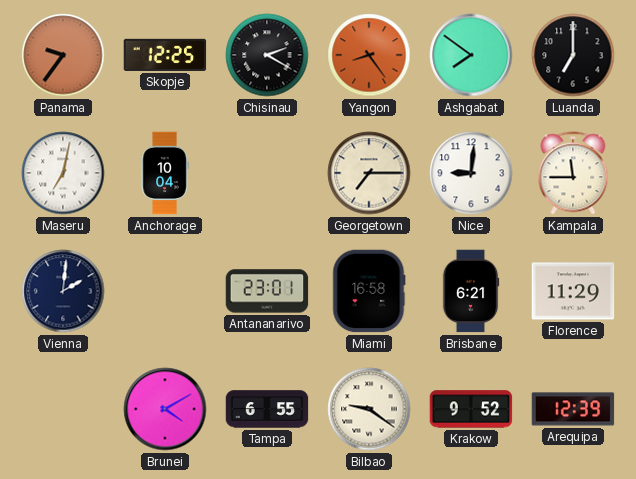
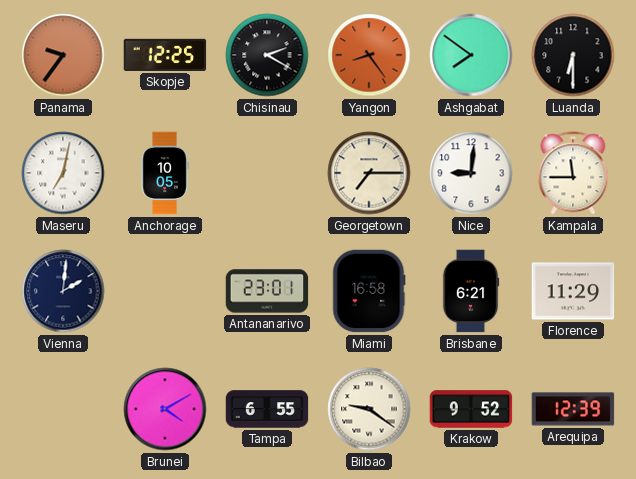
Luanda: 7:00 -> 6:30 (573, 55)
Anchorage: 10:04 -> 10:05 (165, 173)
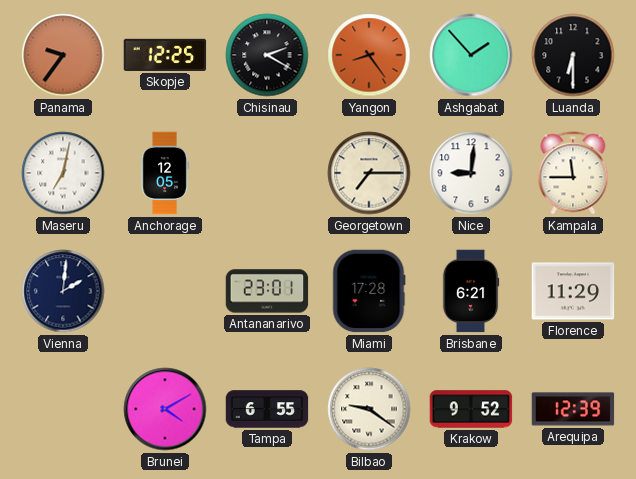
Ashgabat: 7:51 -> 1:53 (471, 55)
Anchorage: 10:05 -> 12:05 (165, 173)
Miami: 16:58 -> 17:28 (369, 291)
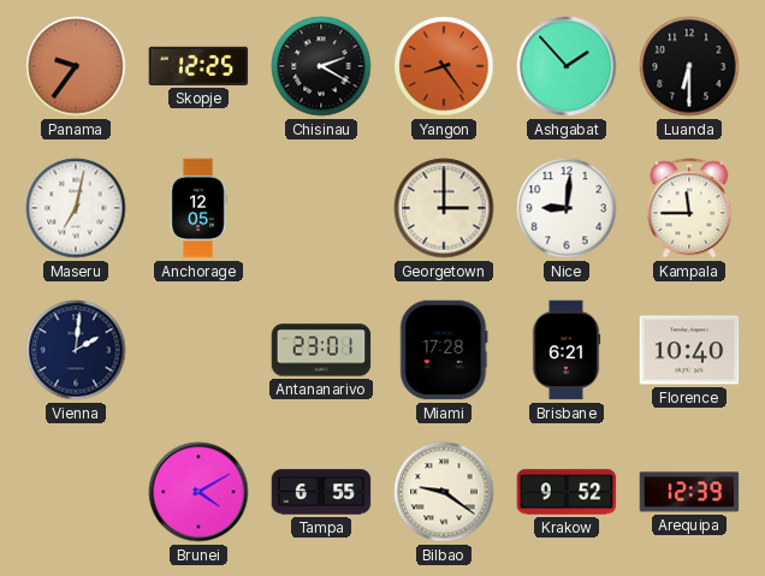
Georgetown: 7:15 -> 3:00 (444, 208)
Florence: 11:29 -> 10:40 (689, 350)
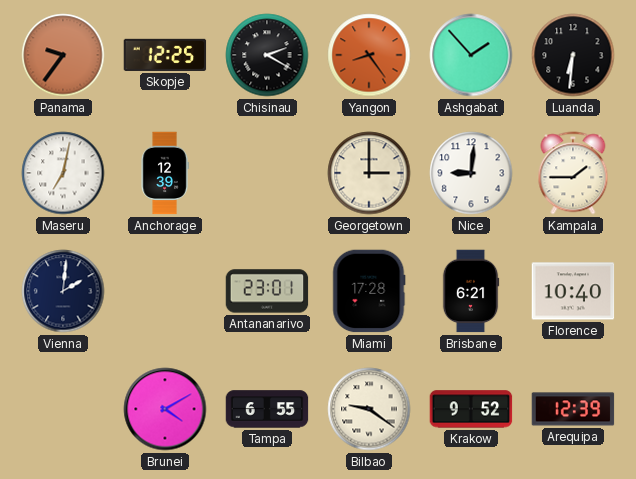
Luanda: 6:30 -> 6:31 (573, 55)
Anchorage: 12:05 -> 12:39 (165, 173)
Kampala: 11:45 -> 1:45 (573, 173)
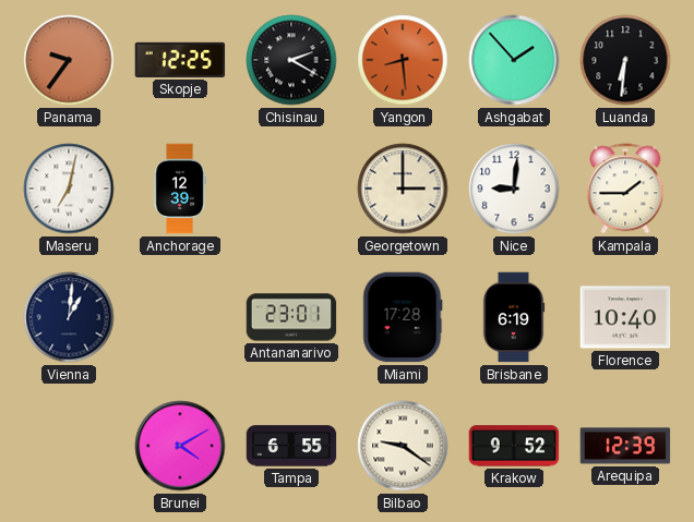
Yangon: 8:24 -> 8:29 (403, 60)
Vienna: 2:01 -> 1:01 (69, 317)
Brisbane: 6:21 -> 6:19 (514, 317)
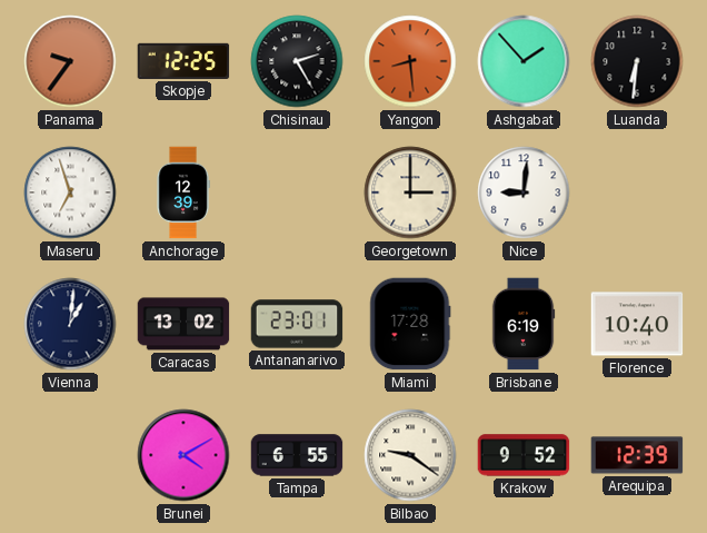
Chisinau: 2:20 -> 2:25 (297, 61)
Maseru: 7:02 -> 6:57 (70, 193)
Kampala: 1:45 -> none (625, 189)
Caracas: none -> 13:02 (183, 324)
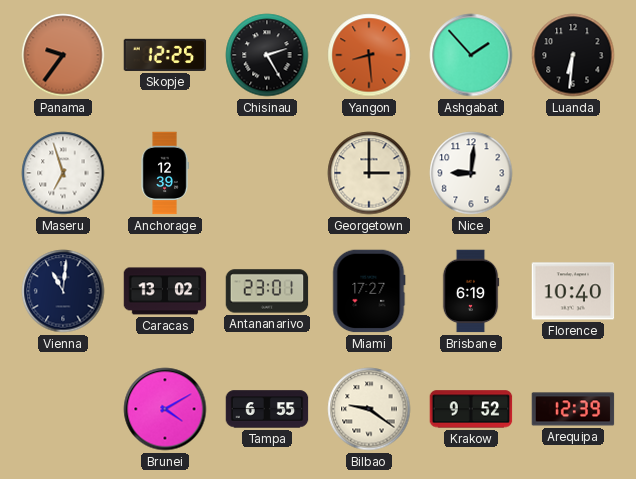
Vienna: 1:01 -> 11:01 (63, 291)
Miami: 17:28 -> 17:27 (369, 291)
